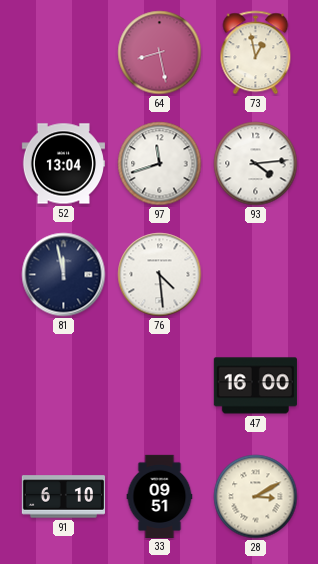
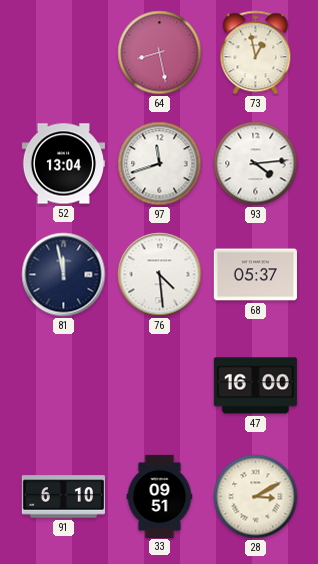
68: none -> 05:37 (255, 275)
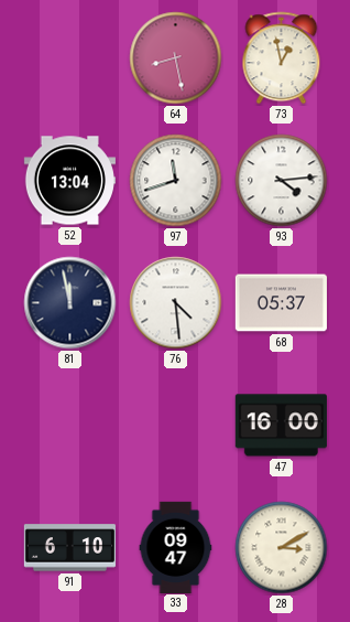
33: 09:51 -> 09:47 (176, 547)
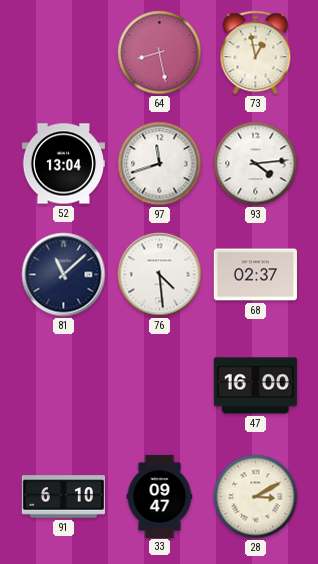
81: 11:58 -> 11:08 (64, 275)
68: 05:37 -> 02:37 (255, 275)
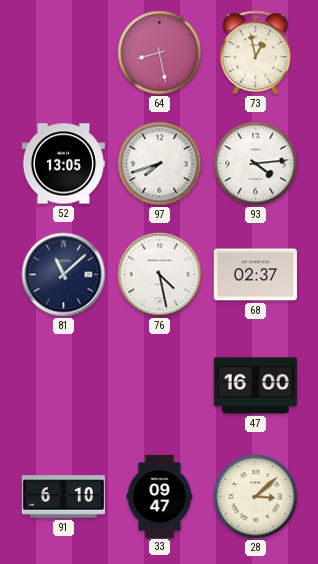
52: 13:04 -> 13:05 (63, 164)
97: 11:42 -> 7:42 (160, 164)
76: 4:29 -> 4:28 (160, 275)
28: 3:10 -> 3:08 (256, 497)
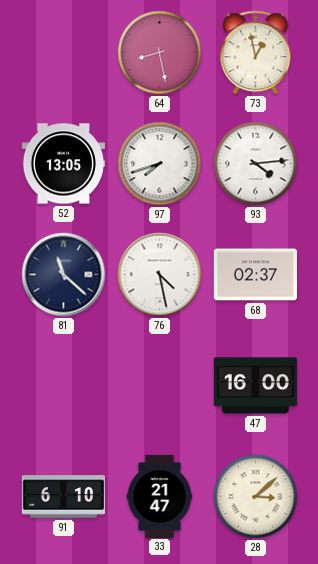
81: 11:08 -> 11:22 (64, 275)
33: 09:47 -> 21:47 (160, 496)
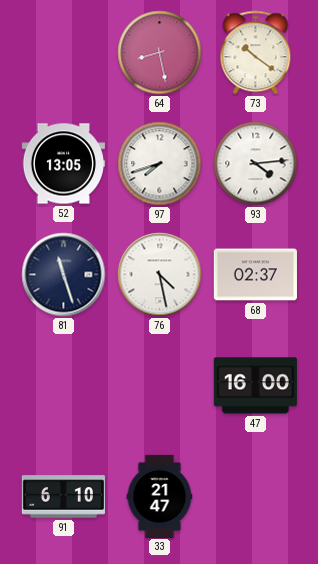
73: 12:58 -> 10:21 (256, 53)
81: 11:22 -> 11:27 (64, 275)
28: 3:08 -> none (256, 497)
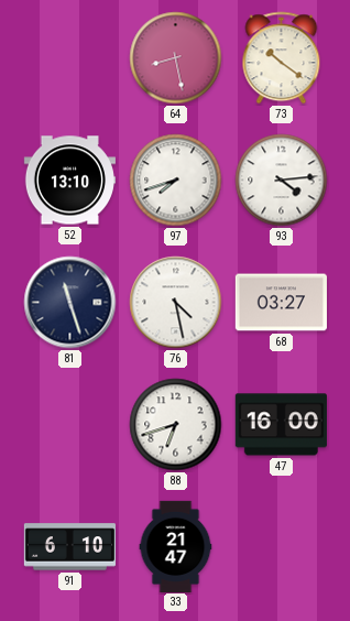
52: 13:05 -> 13:10 (69, 181)
68: 02:37 -> 03:27 (281, 303)
88: none -> 6:42 (176, 425)
